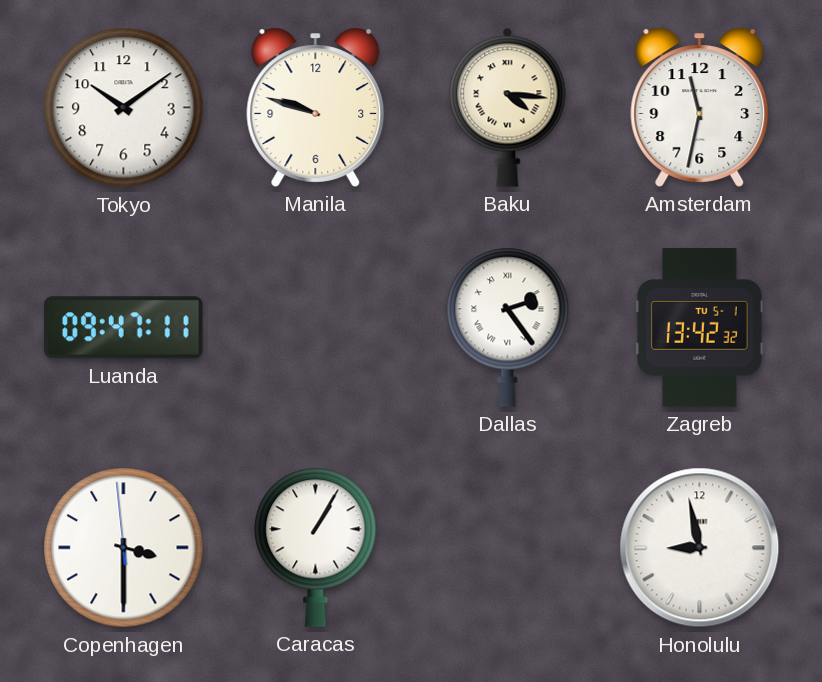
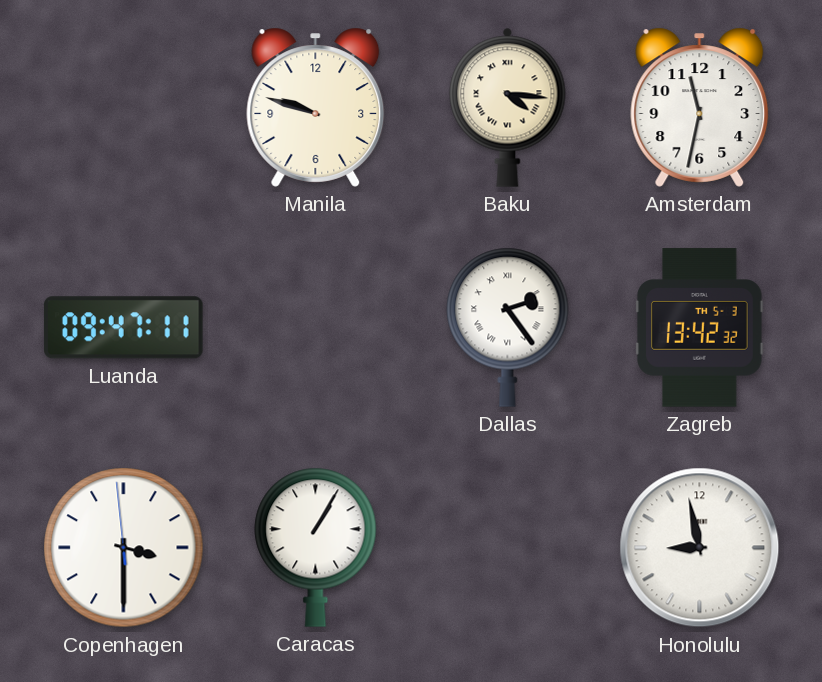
Tokyo: 10:09 -> none (124, 108)
Zagreb date: TU 5-1 -> TH 5-3 (700, 328)
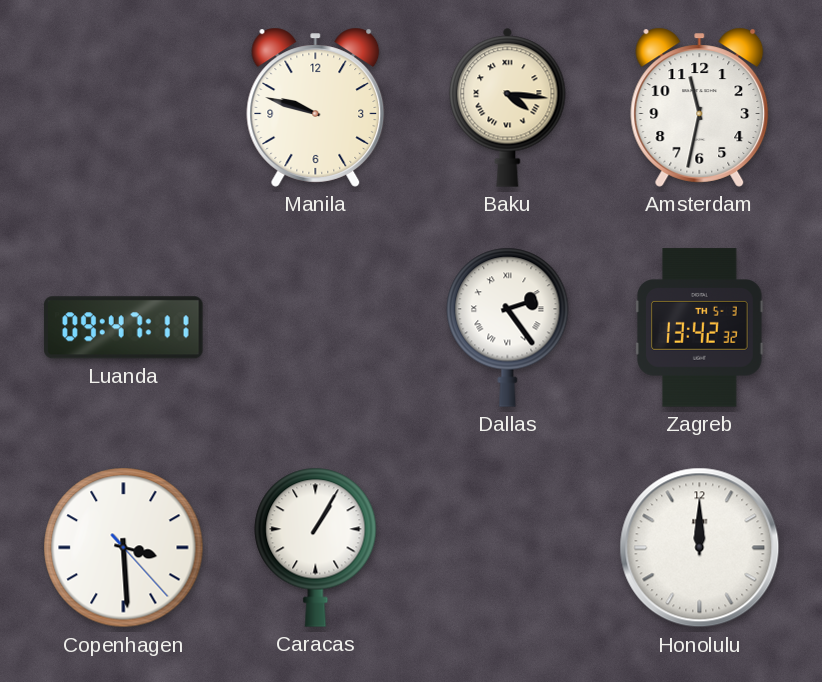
Copenhagen: 3:29:59 -> 3:29:23 (124, 548)
Honolulu: 8:58 -> 12:00 (700, 548)
